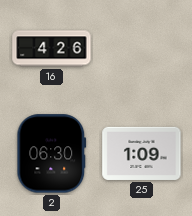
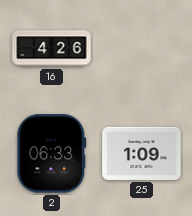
2: 06:30 -> 06:33 (52, 154)
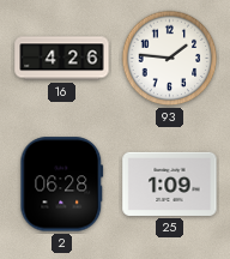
93: none -> 1:46 (170, 59)
2: 06:33 -> 06:28 (62, 185)
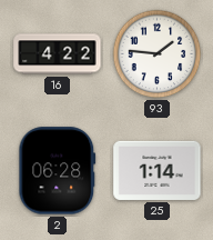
16: 4:26 -> 4:22 (58, 54)
25: 1:09 -> 1:14 (158, 170)
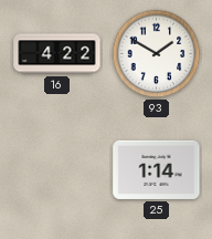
93: 1:46 -> 1:50 (157, 54)
2: 06:28 -> none (58, 171)
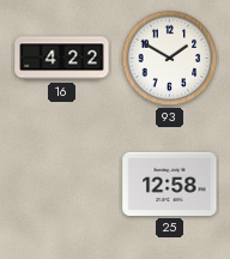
25: 1:14 -> 12:58 (170, 183)
